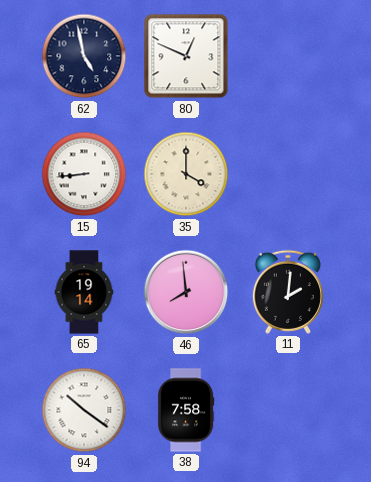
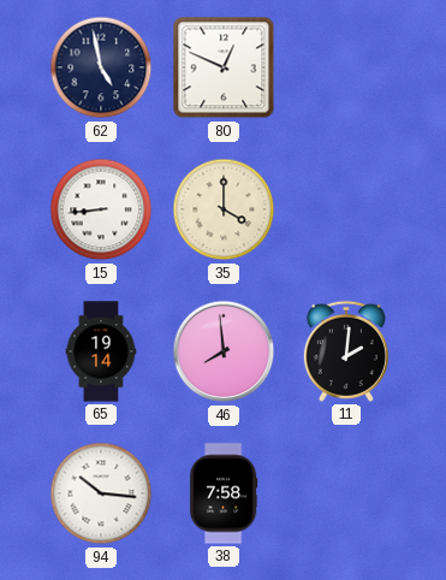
94: 10:21 -> 10:16 (101, 493)
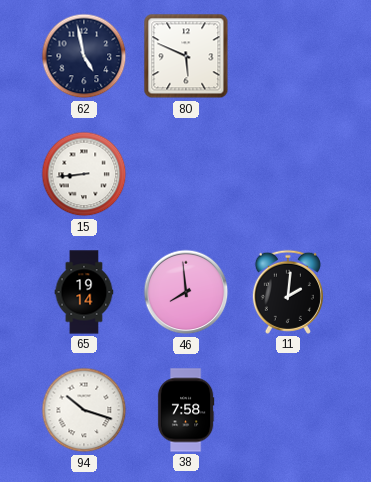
80: 12:49 -> 5:49 (186, 56)
35: 4:00 -> none (224, 209)
94: 10:16 -> 10:18 (84, 410)
